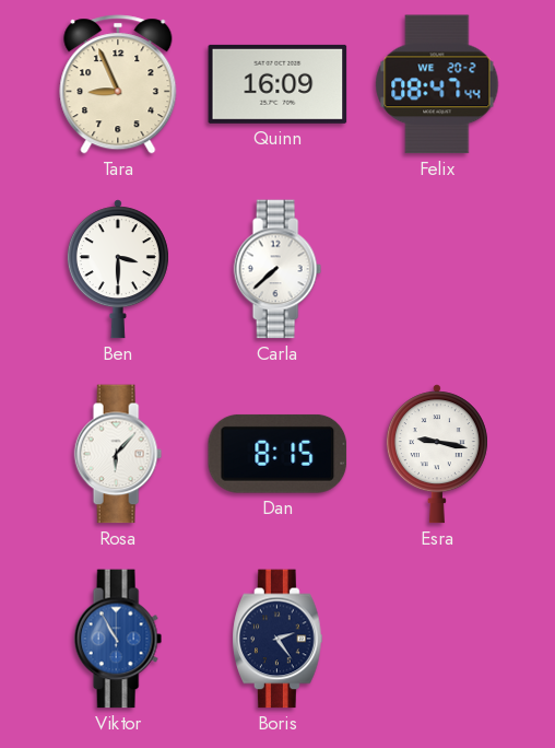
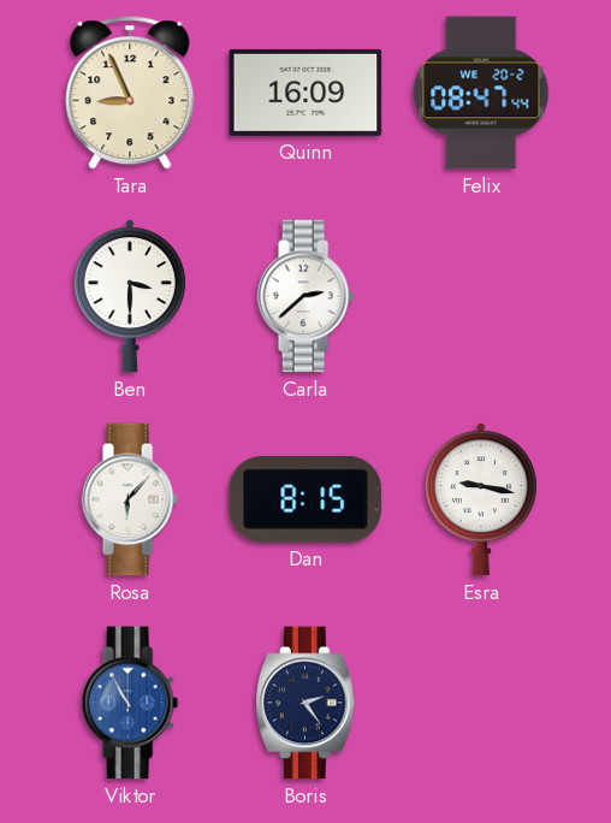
Carla: 7:38 -> 2:38 (305, 296)
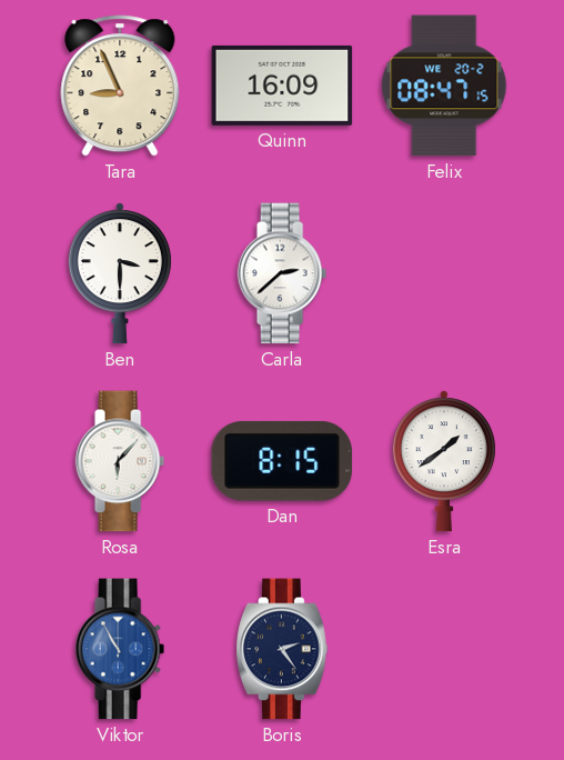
Felix: 08:47:44 -> 08:47:15 (444, 86)
Esra: 9:17 -> 1:39 (444, 461)
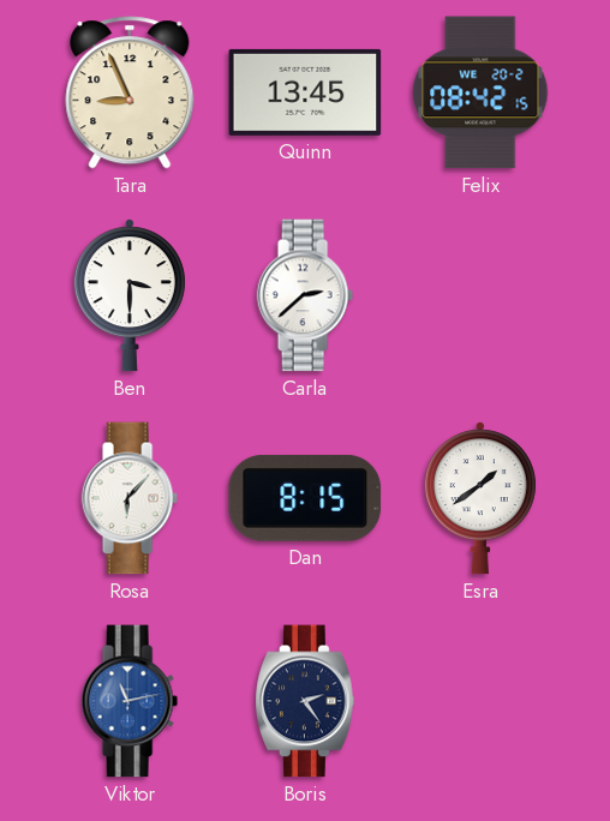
Quinn: 16:09 -> 13:45 (305, 92)
Felix: 08:47 -> 08:42 (480, 92)
Viktor: 10:55 -> 11:13 (130, 701)
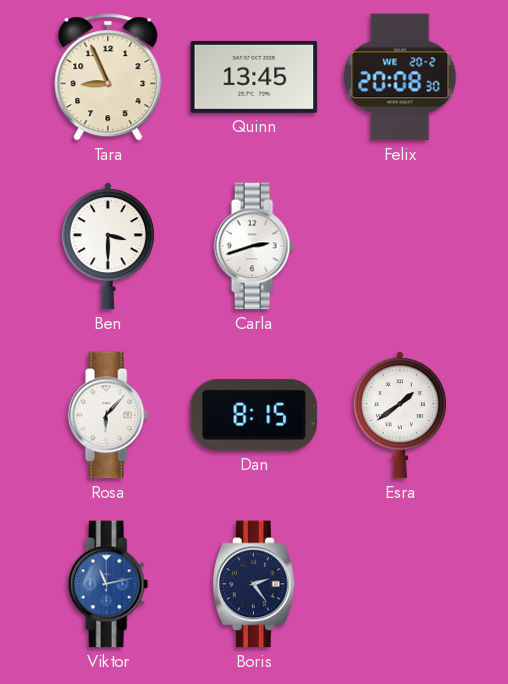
Felix: 08:42 -> 20:08 (400, 77)
Carla: 2:38 -> 2:42 (254, 246)
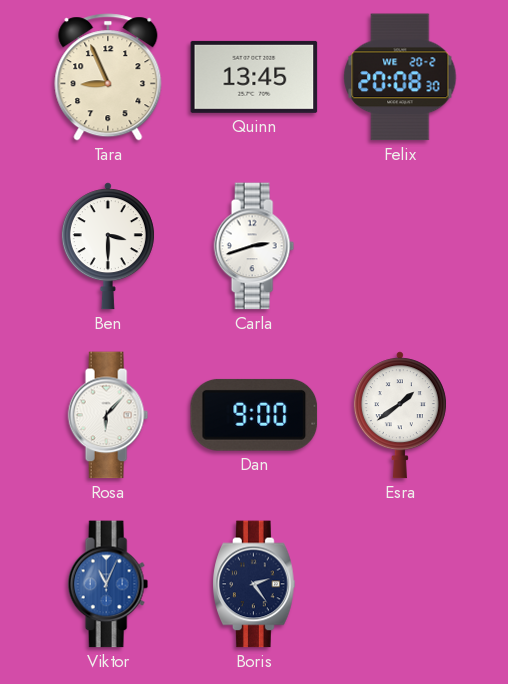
Dan: 8:15 -> 9:00 (254, 415)
Viktor: 11:13 -> 11:04 (108, 584)
